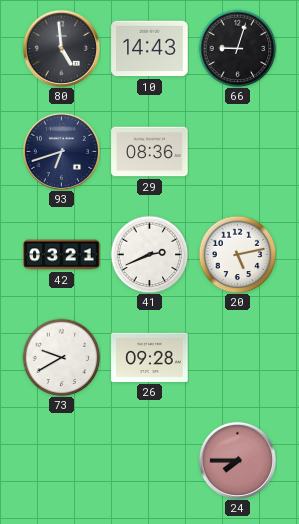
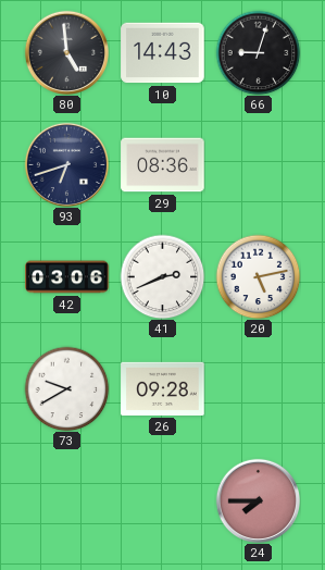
42: 03:21 -> 03:06 (67, 277)
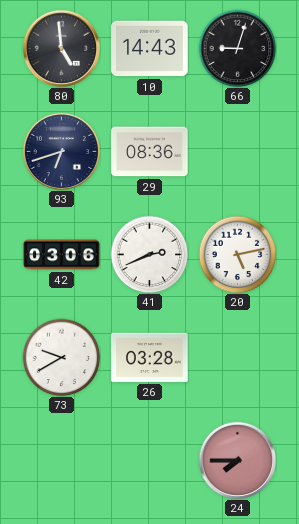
26: 09:28 -> 03:28 (150, 357)
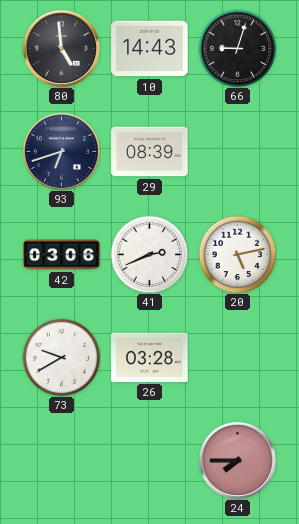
29: 08:36 -> 08:39 (150, 152)
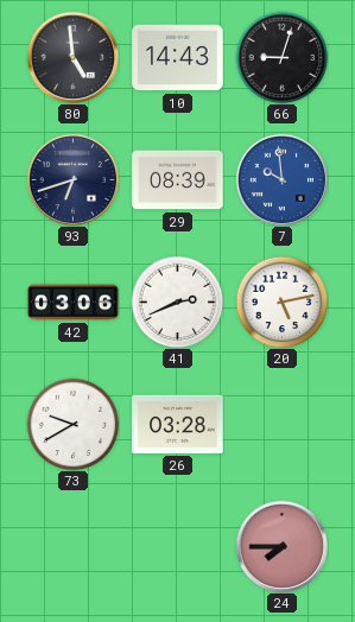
7: none -> 9:59 (281, 179)
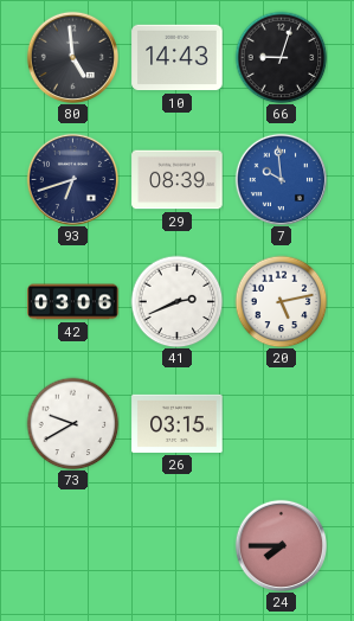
26: 03:28 -> 03:15 (178, 423)
